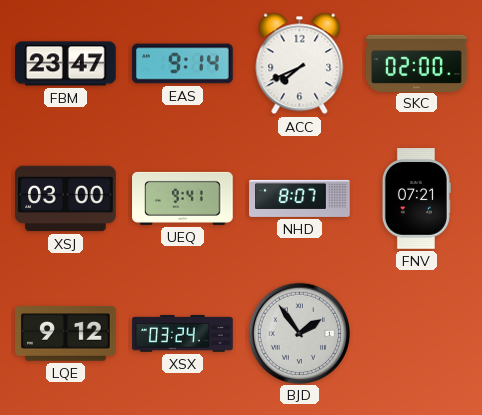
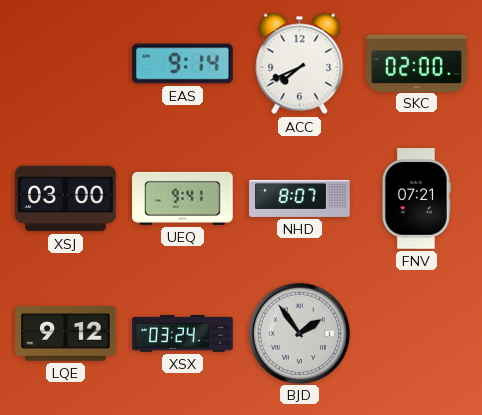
FBM: 23:47 -> none (66, 64)
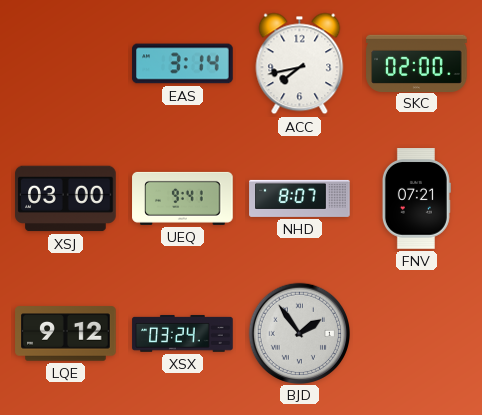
EAS: 9:14 -> 3:14 (183, 64)
ACC: 7:41 -> 7:43 (300, 64)
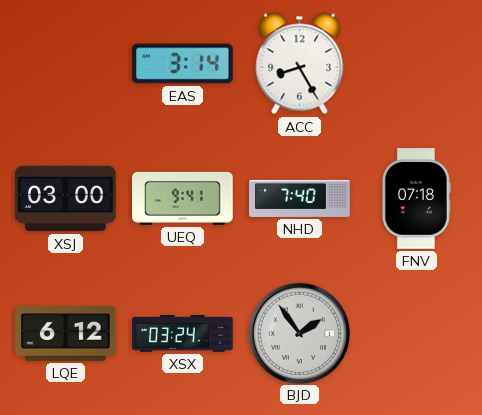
ACC: 7:43 -> 8:25 (300, 64)
SKC: 02:00 -> none (417, 63)
NHD: 8:07 -> 7:40 (300, 198)
FNV: 07:21 -> 07:18 (416, 199)
LQE: 9:12 -> 6:12 (66, 334)
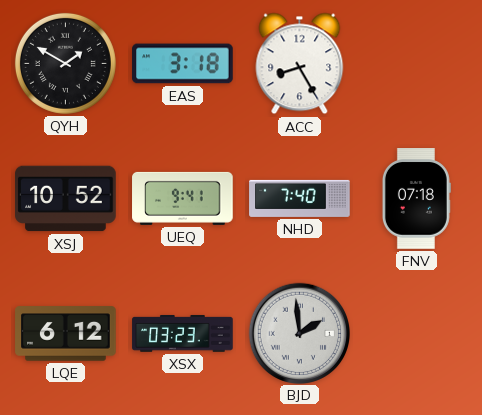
QYH: none -> 1:50 (65, 63)
EAS: 3:14 -> 3:18 (183, 64)
XSJ: 03:00 -> 10:52 (66, 199)
XSX: 03:24 -> 03:23 (183, 334)
BJD: 1:54 -> 1:59 (299, 333)
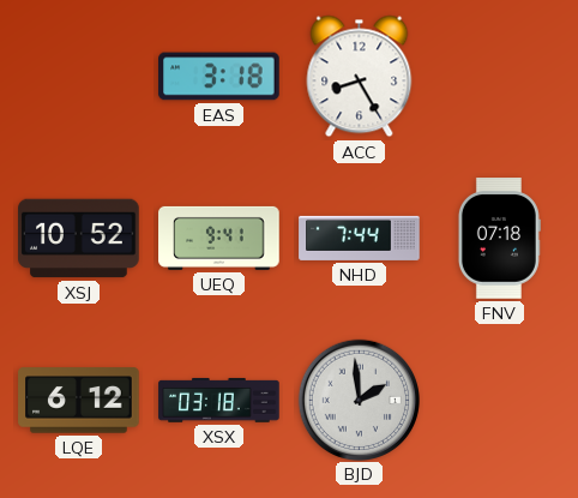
QYH: 1:50 -> none (65, 63)
NHD: 7:40 -> 7:44 (360, 238)
XSX: 03:23 -> 03:18 (219, 401)
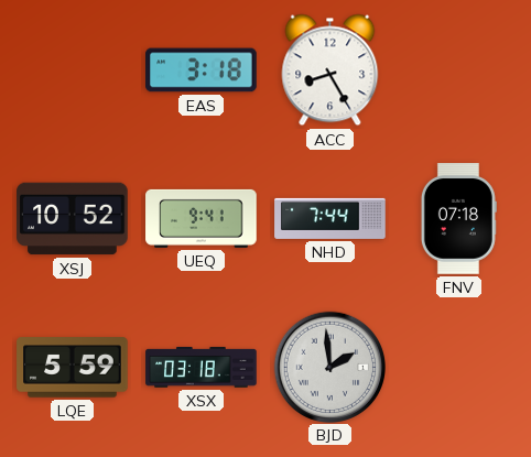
LQE: 6:12 -> 5:59 (73, 368)
